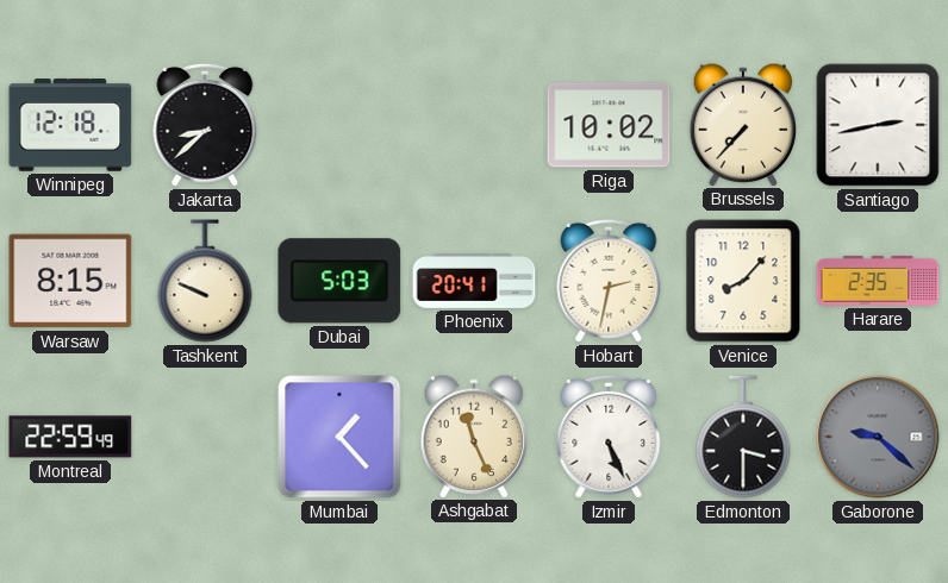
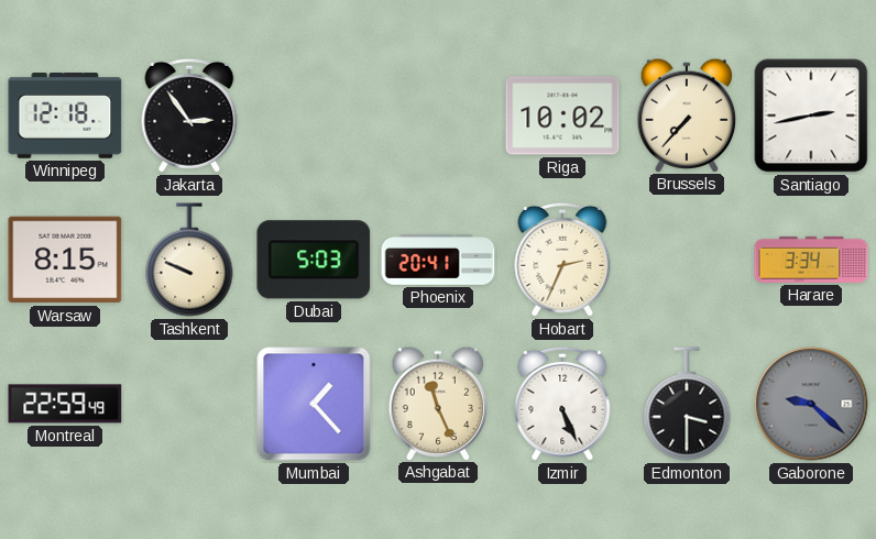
Jakarta: 8:38 -> 2:54 (189, 116)
Hobart: 2:32 -> 2:34 (562, 260)
Venice: 8:07 -> none (743, 281)
Harare: 2:35 -> 3:34 (811, 260)
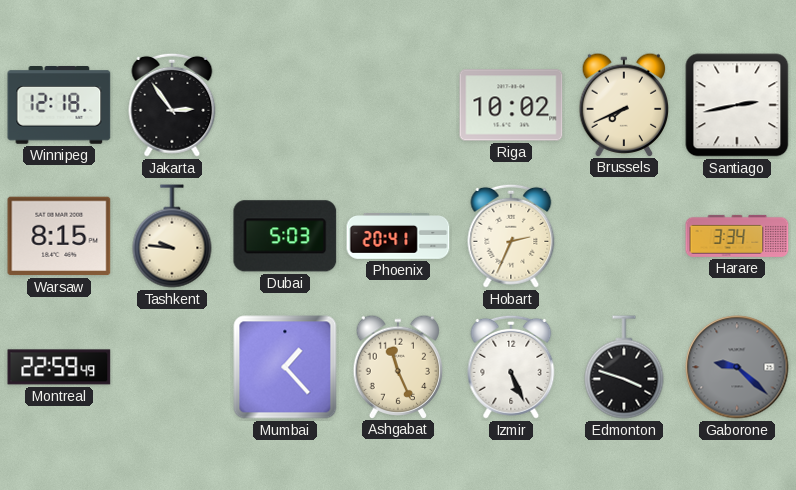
Brussels: 7:37 -> 7:41 (624, 104)
Tashkent: 9:49 -> 9:46 (172, 236)
Edmonton: 3:30 -> 3:48 (624, 367)
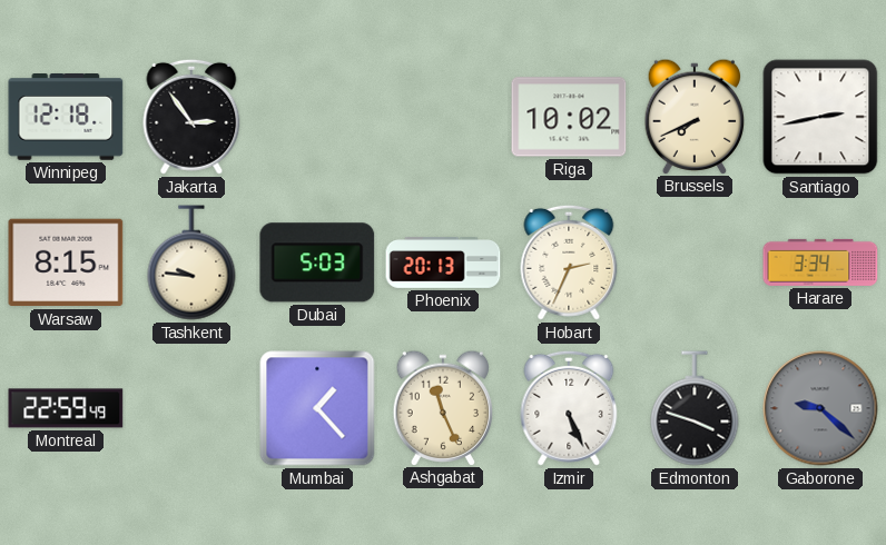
Phoenix: 20:41 -> 20:13 (443, 262)
